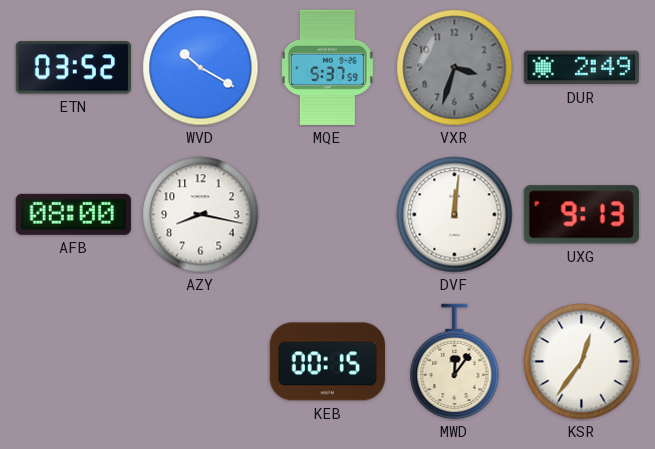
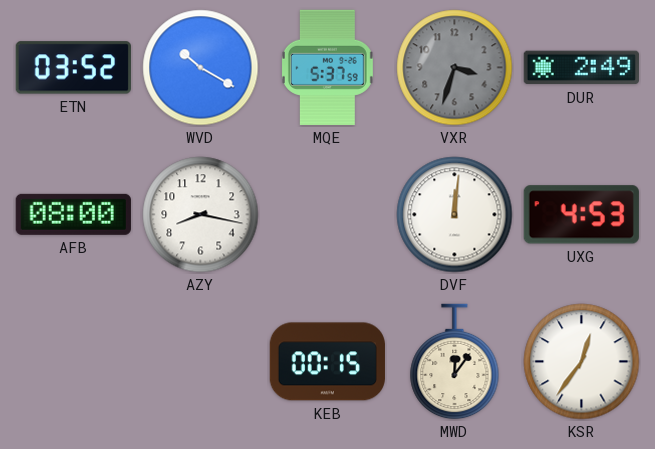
UXG: 9:13 -> 4:53 (581, 215)
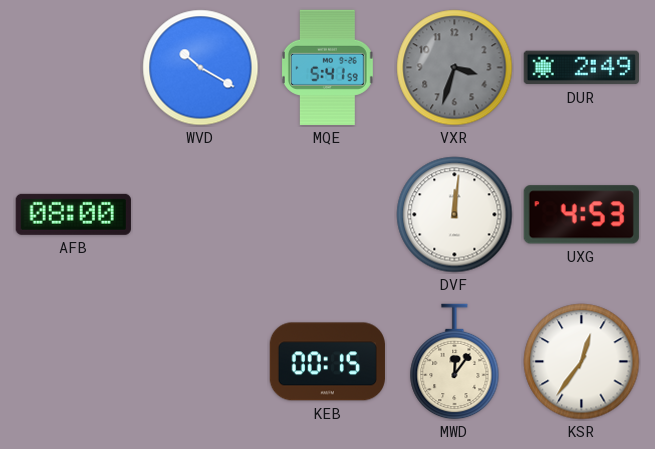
ETN: 03:52 -> none (73, 68)
MQE: 5:37 -> 5:41 (327, 67)
AZY: 8:17 -> none (201, 215)
